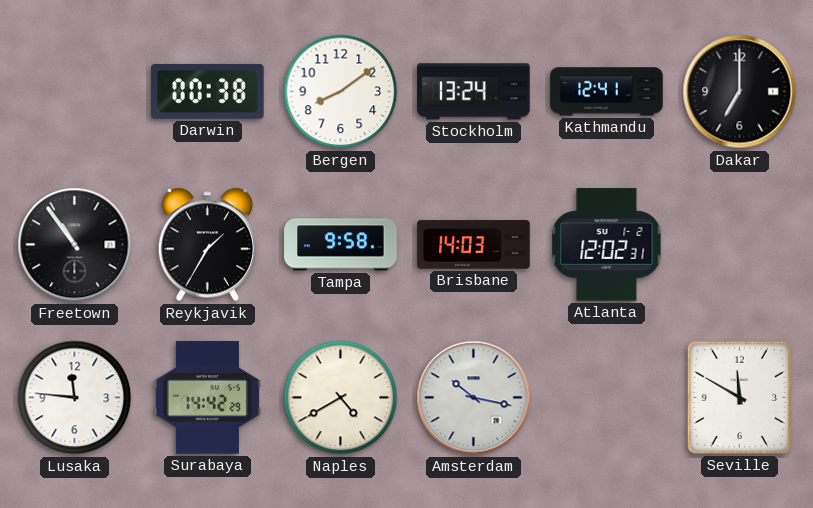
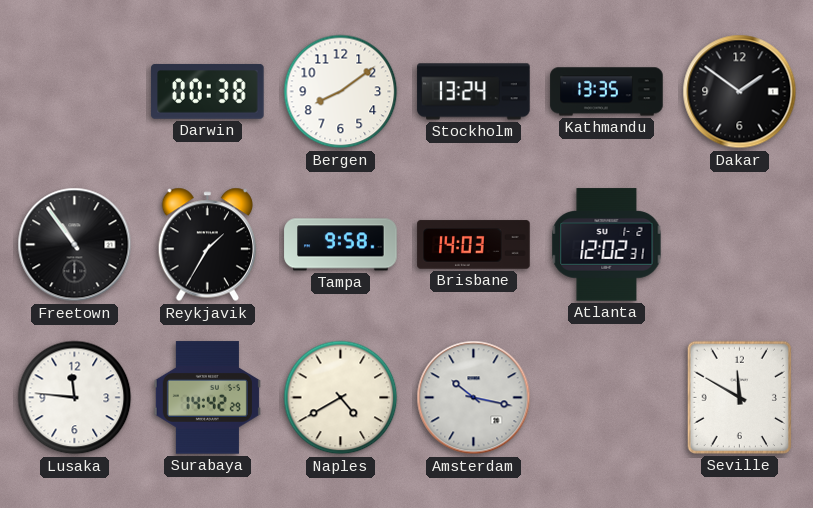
Kathmandu: 12:41 -> 13:35 (607, 92)
Dakar: 7:00 -> 1:51 (740, 92)
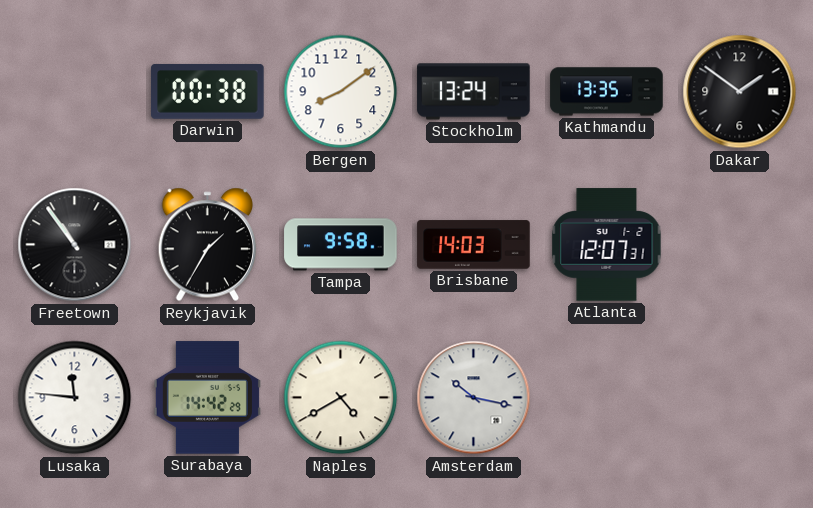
Atlanta: 12:02 -> 12:07 (607, 245)
Seville: 11:50 -> none (739, 397)
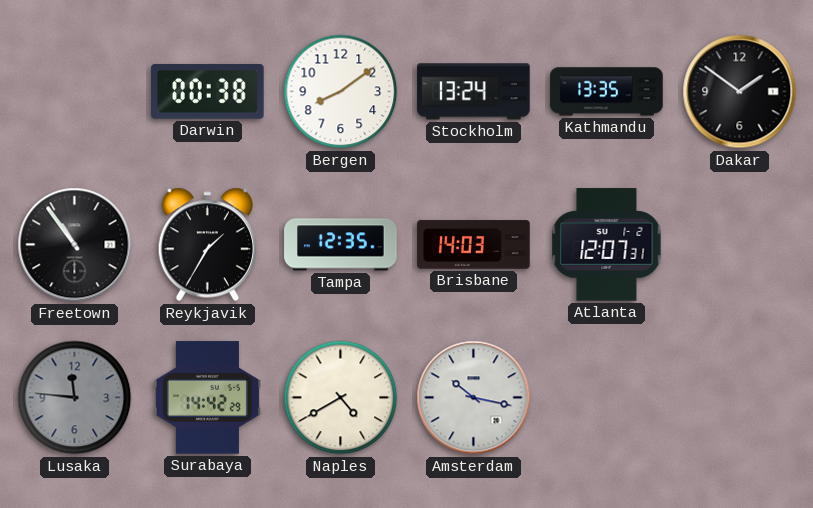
Tampa: 9:58 -> 12:35 (341, 245)
Lusaka dial: white -> grey (75, 398)
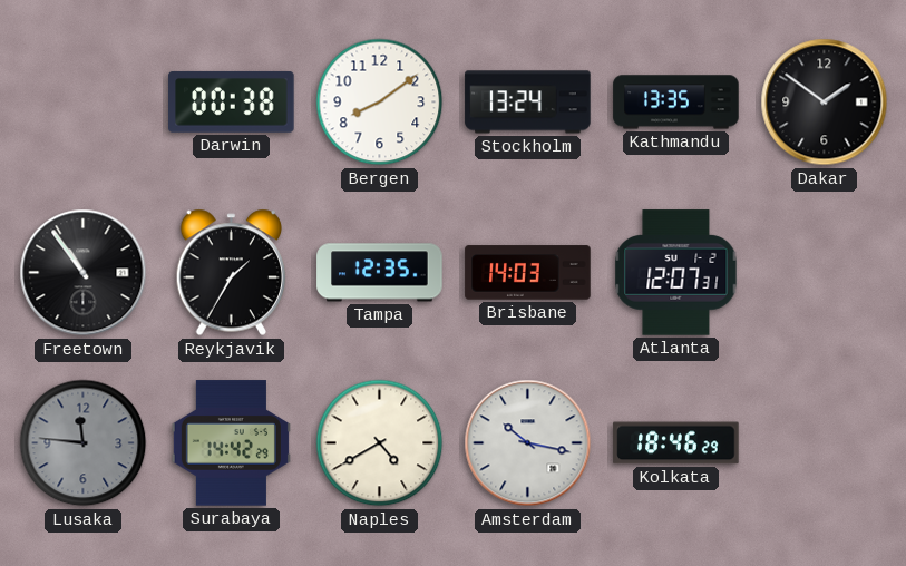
Kolkata: none -> 18:46 (676, 443)
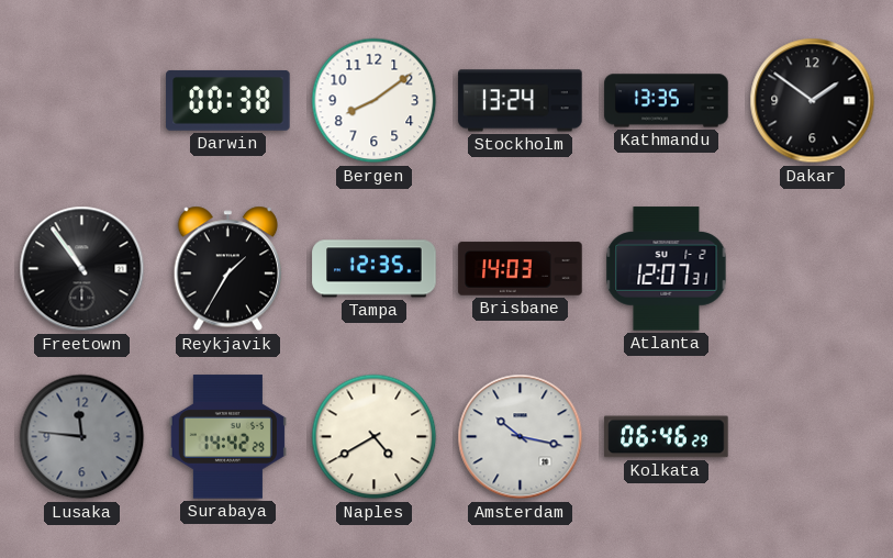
Kolkata: 18:46 -> 06:46 (667, 437)
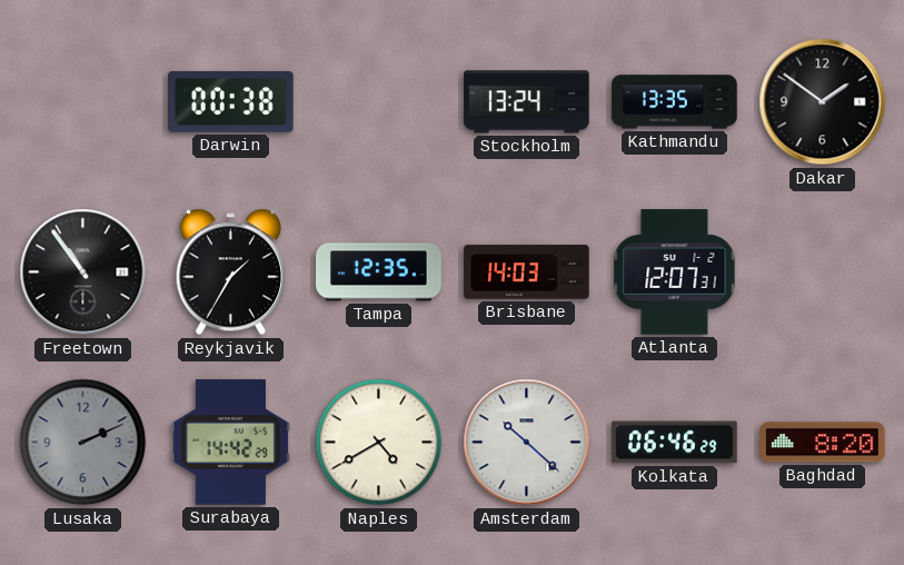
Bergen: 8:09 -> none (375, 101)
Lusaka: 11:46 -> 2:11 (83, 443)
Amsterdam: 10:17 -> 10:22 (527, 443)
Baghdad: none -> 8:20 (823, 443)
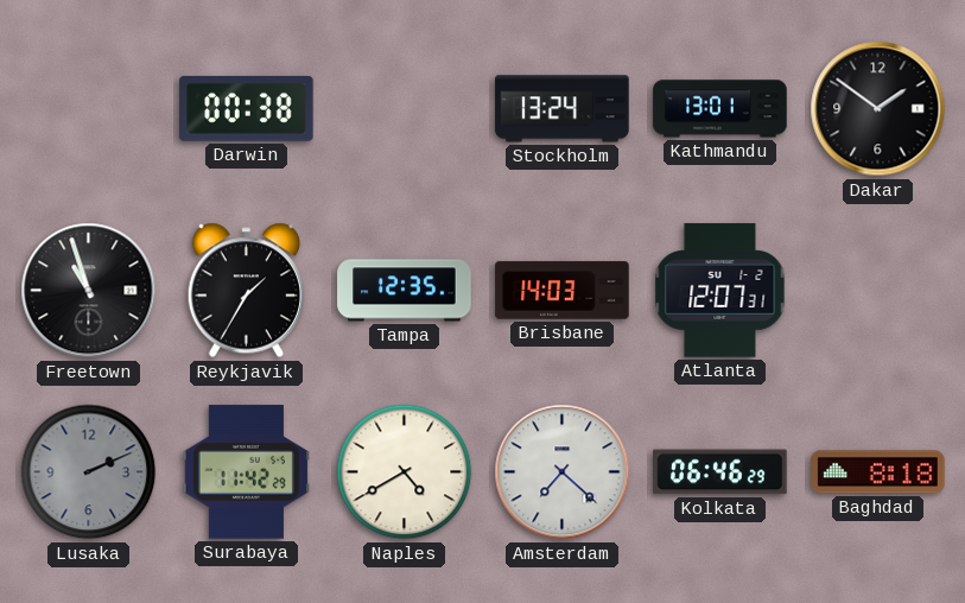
Kathmandu: 13:35 -> 13:01 (720, 109)
Freetown: 10:54 -> 10:57 (89, 291)
Surabaya: 14:42 -> 11:42 (246, 472)
Amsterdam: 10:22 -> 7:22 (563, 472)
Baghdad: 8:20 -> 8:18 (878, 472)
